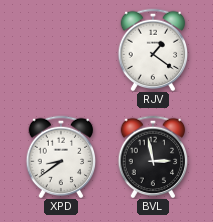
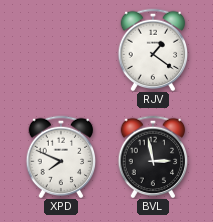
XPD: 8:39 -> 7:49 (61, 157)
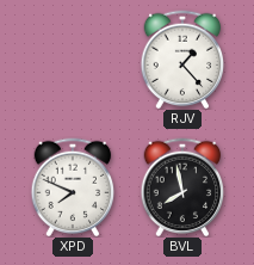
RJV: 1:21 -> 1:23 (182, 60)
BVL: 2:58 -> 7:58 (182, 187)
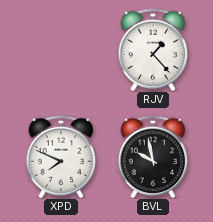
BVL: 7:58 -> 9:58 (153, 157)
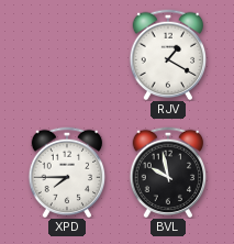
RJV: 1:23 -> 1:20 (168, 55)
XPD: 7:49 -> 7:45 (67, 173)
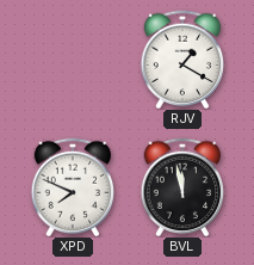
XPD: 7:45 -> 7:49 (73, 187)
BVL: 9:58 -> 11:58 (182, 187)
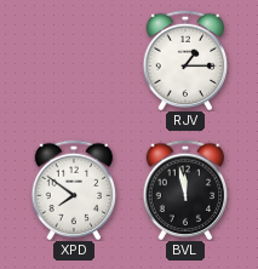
RJV: 1:20 -> 1:15 (185, 61)
XPD: 7:49 -> 7:51 (74, 190)
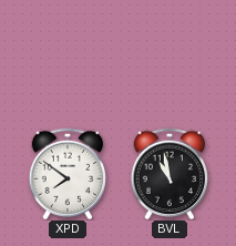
RJV: 1:15 -> none (185, 61)
BVL: 11:58 -> 10:58 (170, 174)
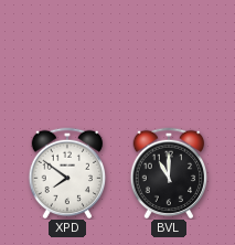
BVL: 10:58 -> 11:00 (169, 173)
